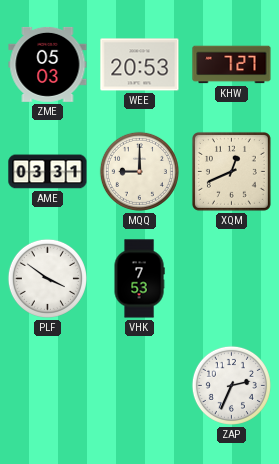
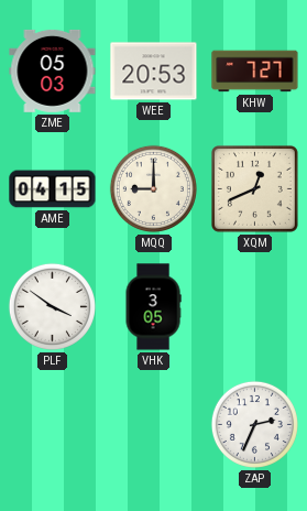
AME: 03:31 -> 04:15 (53, 189)
VHK: 7:53 -> 3:05 (153, 307)
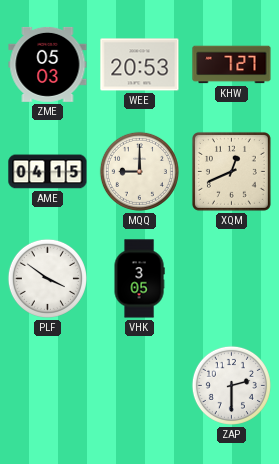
ZAP: 2:34 -> 2:30 (231, 385)
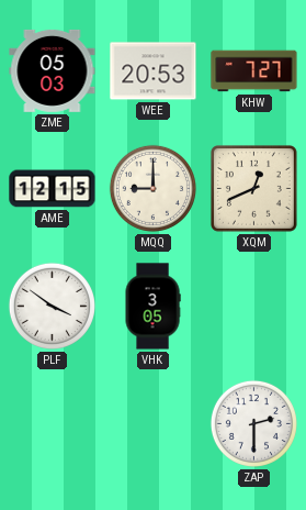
AME: 04:15 -> 12:15 (53, 189)
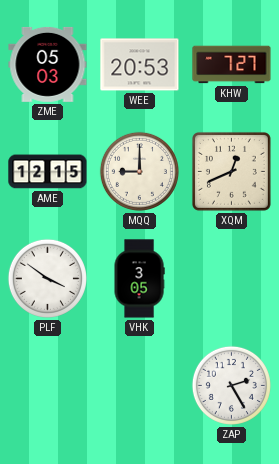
ZAP: 2:30 -> 2:25 (231, 385)
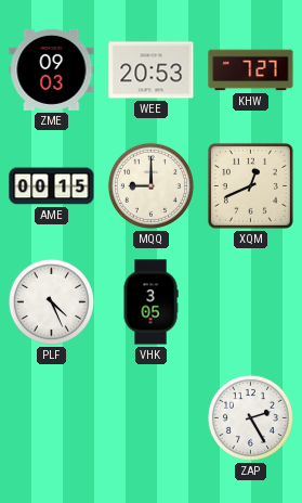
ZME: 05:03 -> 09:03 (52, 69)
AME: 12:15 -> 00:15 (52, 186)
PLF: 3:51 -> 4:26 (51, 301)
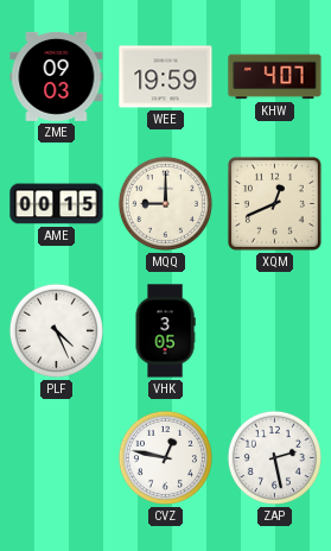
WEE: 20:53 -> 19:59 (166, 77)
KHW: 7:27 -> 4:07 (275, 77)
CVZ: none -> 12:47 (165, 457)
ZAP: 2:25 -> 2:28 (274, 457)
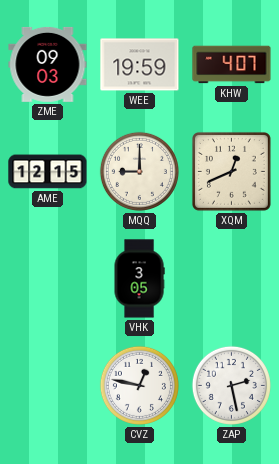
AME: 00:15 -> 12:15 (48, 172)
PLF: 4:26 -> none (56, 330)
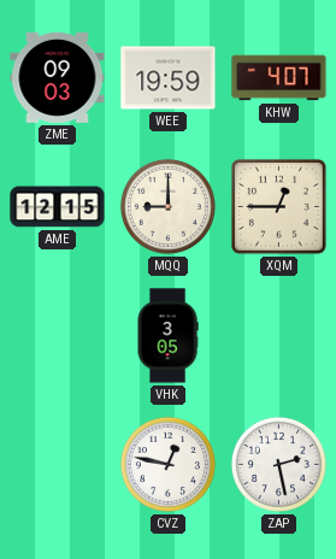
XQM: 12:41 -> 12:45 (278, 206)
